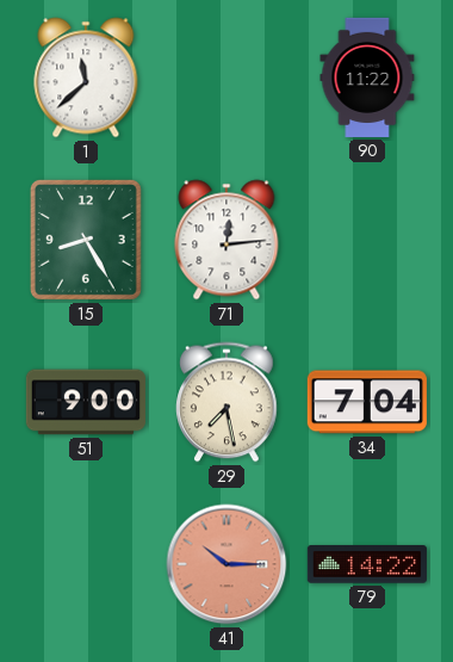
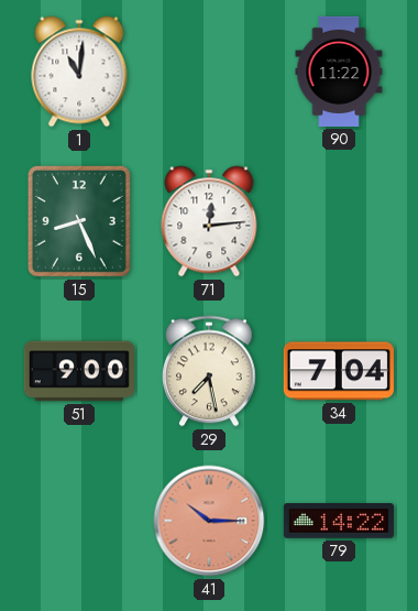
1: 11:38 -> 11:01 (79, 72)
15: 8:25 -> 8:26 (79, 221)
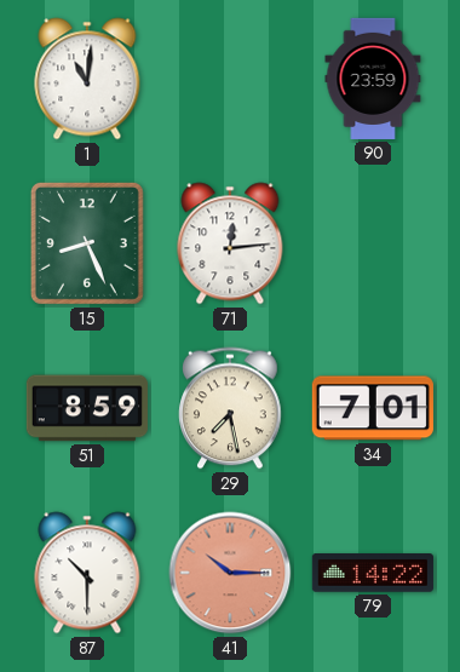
90: 11:22 -> 23:59 (373, 79)
51: 9:00 -> 8:59 (87, 408)
34: 7:04 -> 7:01 (373, 408)
87: none -> 10:30 (87, 573)
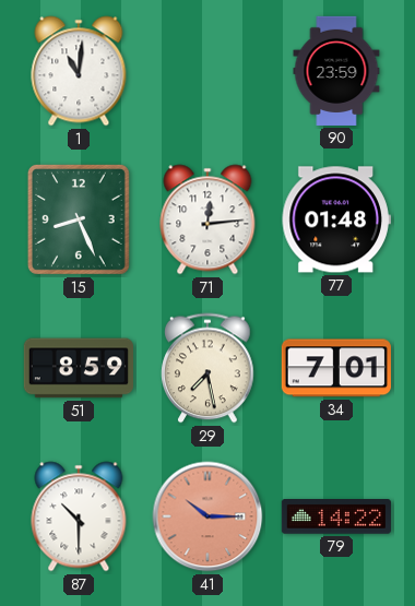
77: none -> 01:48 (336, 219)
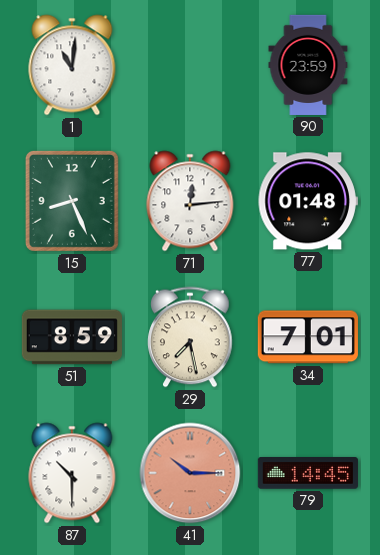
79: 14:22 -> 14:45 (308, 473)
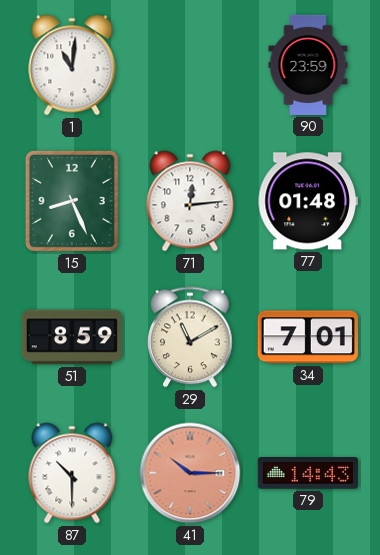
29: 7:28 -> 11:10 (190, 337)
79: 14:45 -> 14:43 (308, 473)
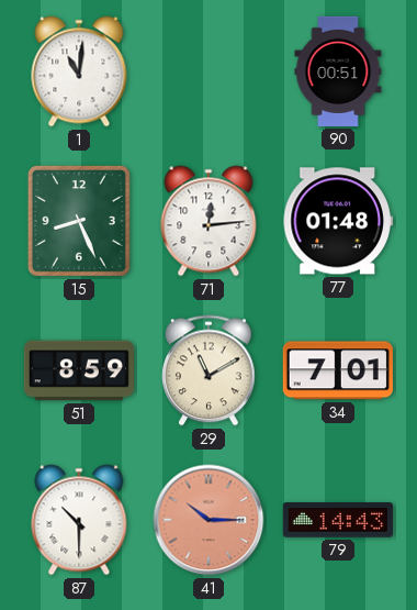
90: 23:59 -> 00:51 (338, 71)
